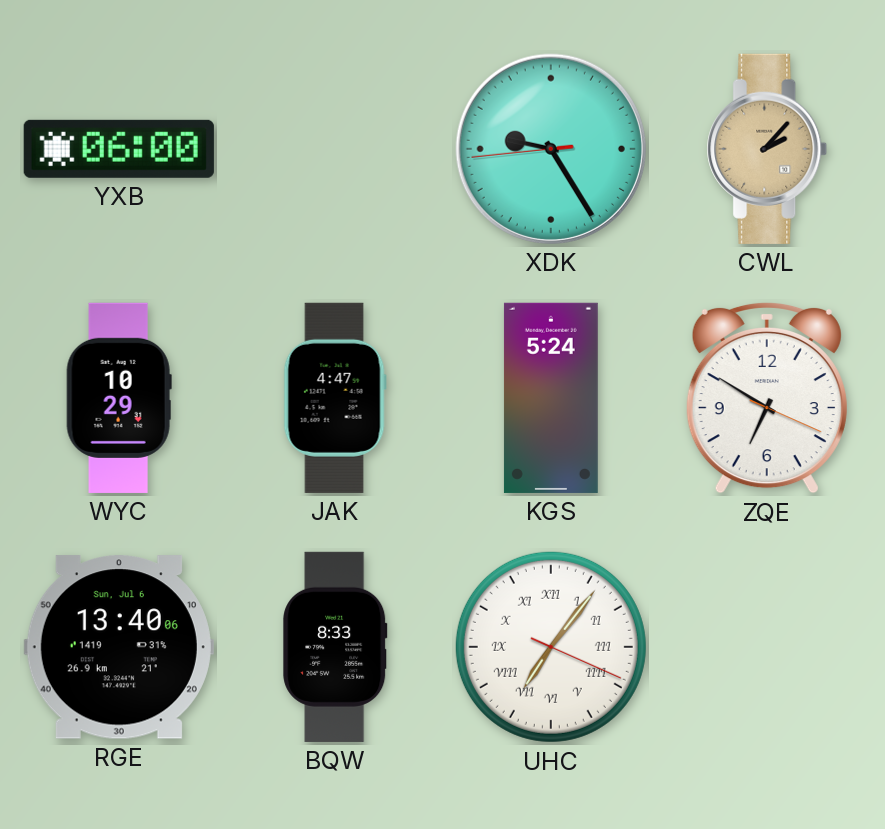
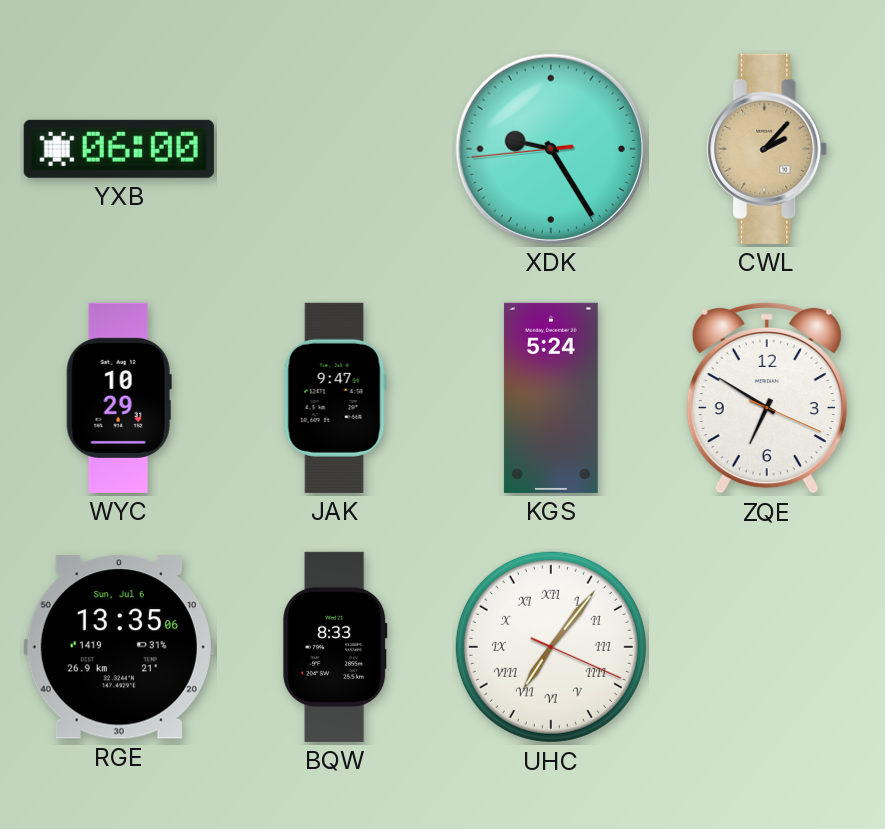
JAK: 4:47 -> 9:47 (335, 398)
RGE: 13:40 -> 13:35 (119, 647)
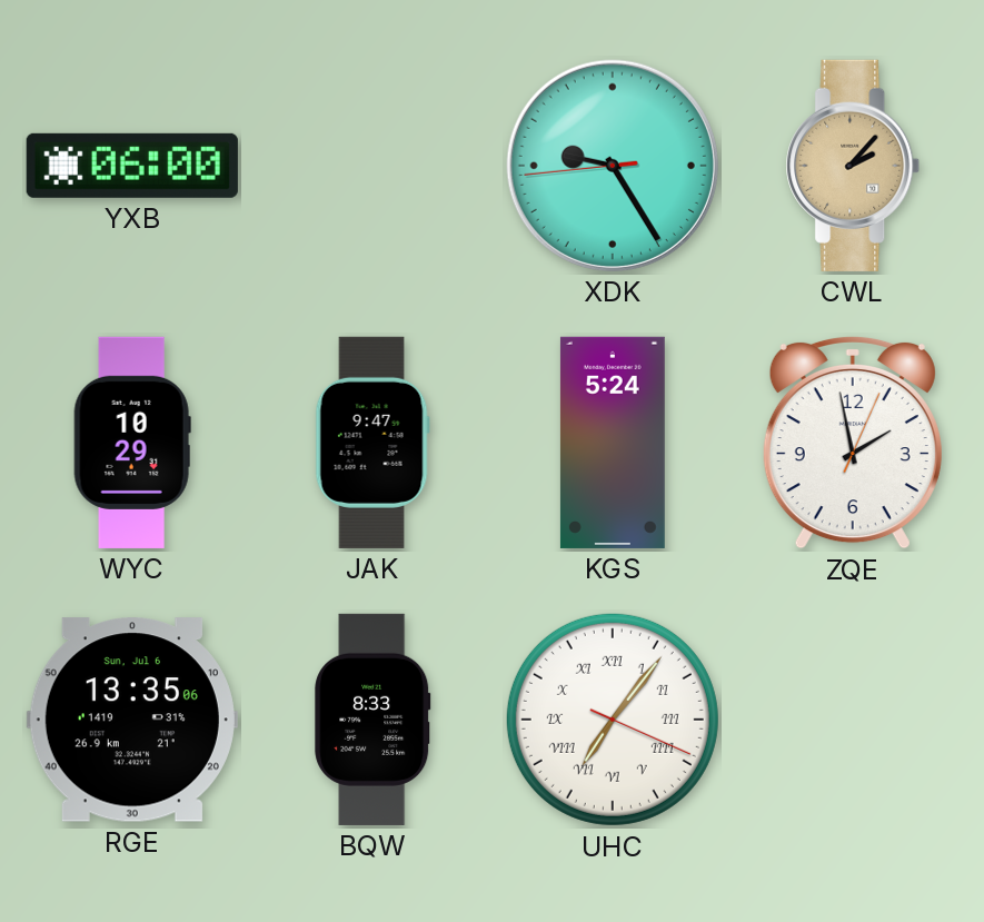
ZQE: 6:50 -> 1:58 (853, 443)
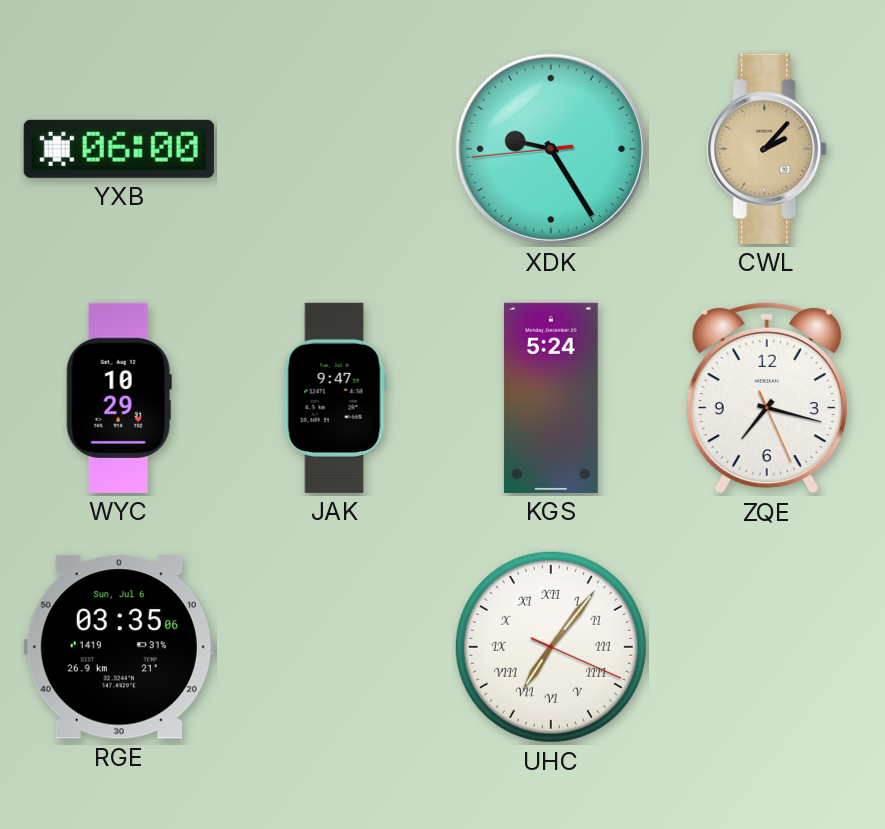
ZQE: 1:58 -> 7:17 (767, 398)
RGE: 13:35 -> 03:35 (119, 647)
BQW: 8:33 -> none (372, 720)
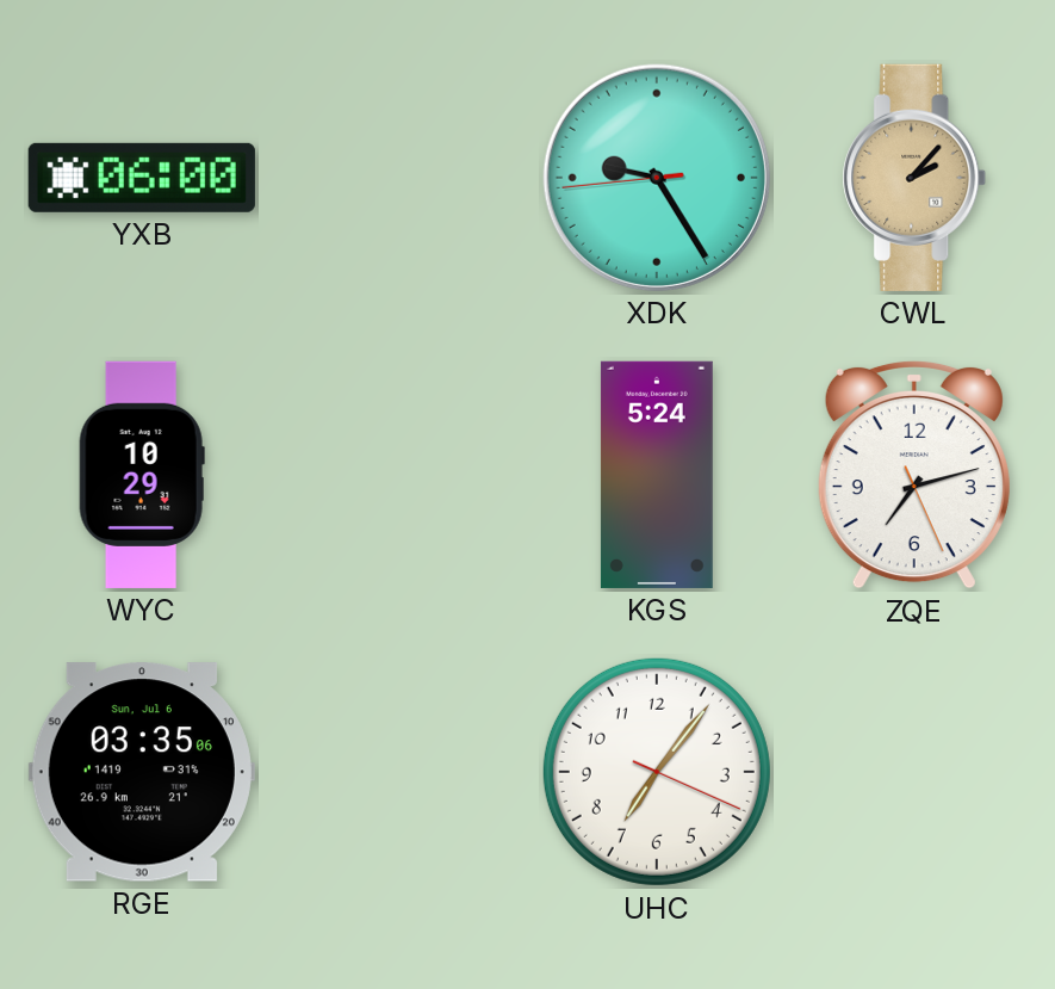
JAK: 9:47 -> none (335, 398)
ZQE: 7:17 -> 7:12 (914, 475)
UHC numerals: Roman -> Arabic (657, 772)
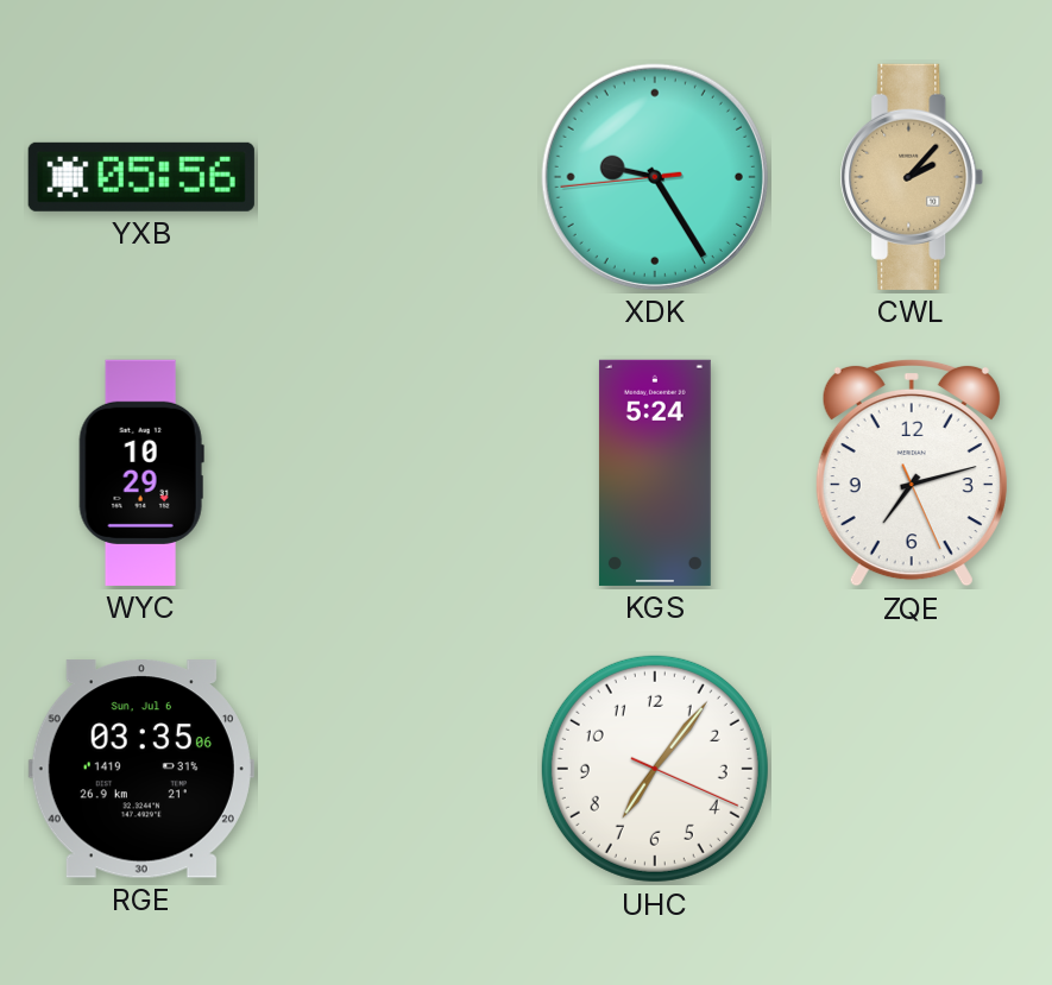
YXB: 06:00 -> 05:56 (141, 177)
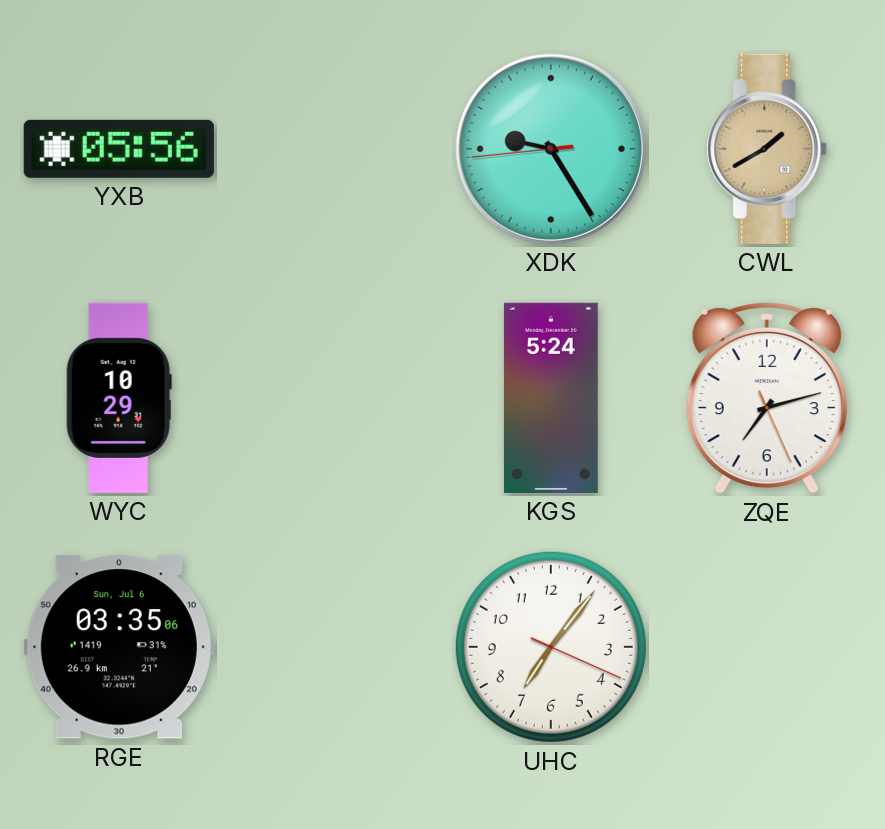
CWL: 2:07 -> 1:40 (767, 149)
